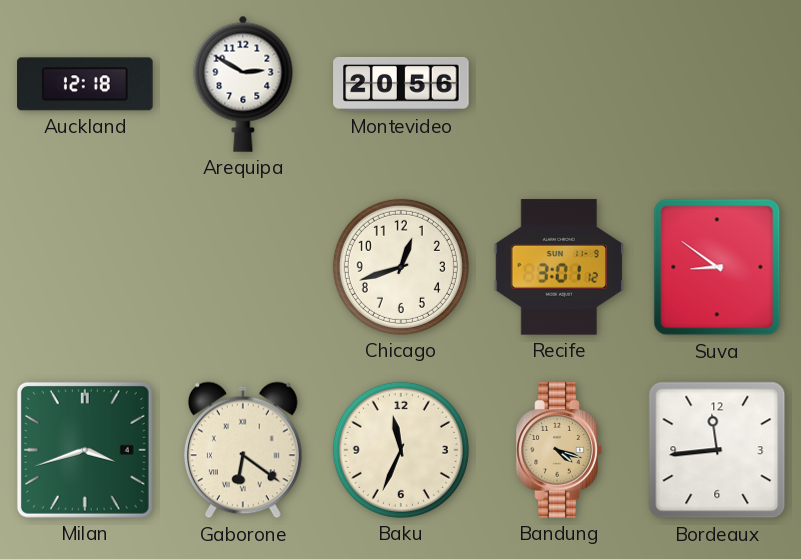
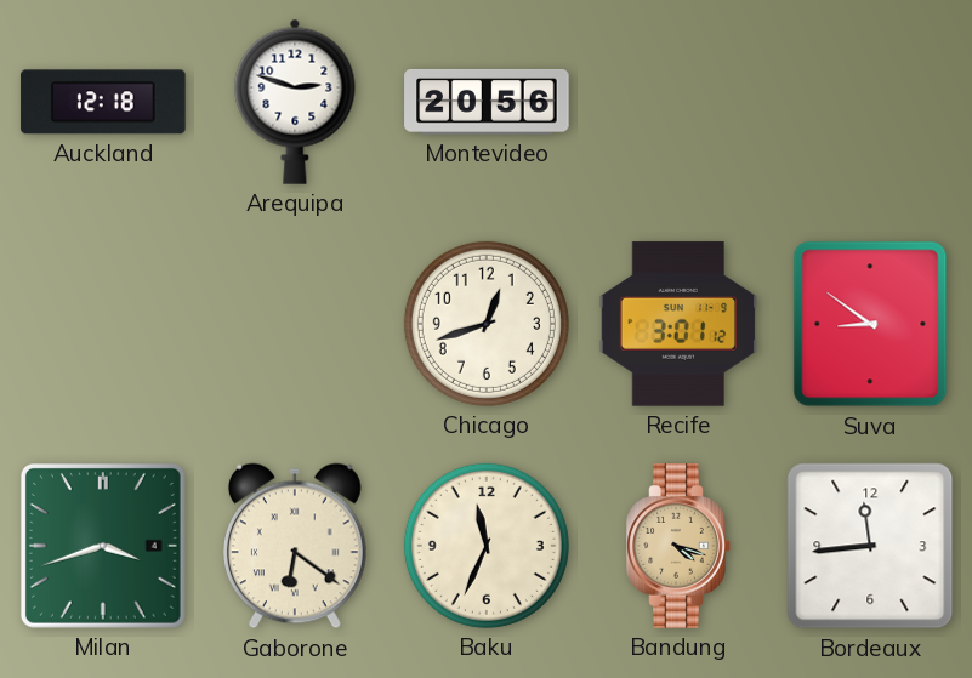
Arequipa: 2:50 -> 2:48 (295, 102)
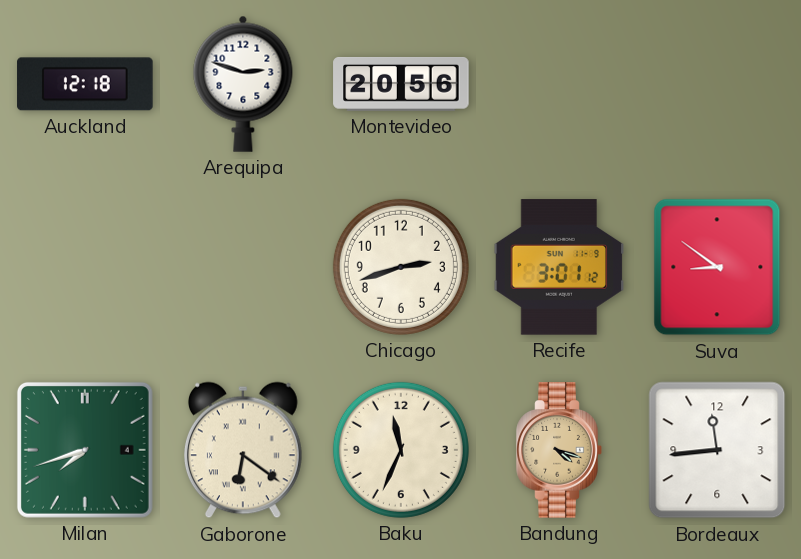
Chicago: 12:42 -> 2:42 (401, 267)
Milan: 3:42 -> 7:42 (85, 450)
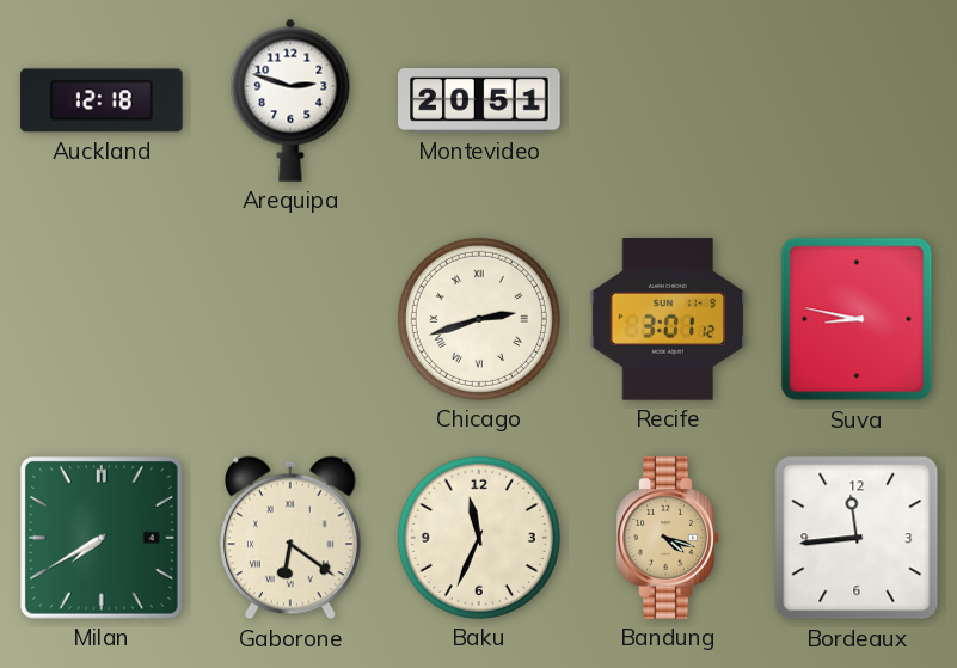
Montevideo: 20:56 -> 20:51 (479, 100)
Chicago numerals: Arabic -> Roman (479, 319)
Suva: 8:51 -> 8:47 (857, 319)
Milan: 7:42 -> 7:40 (102, 538)
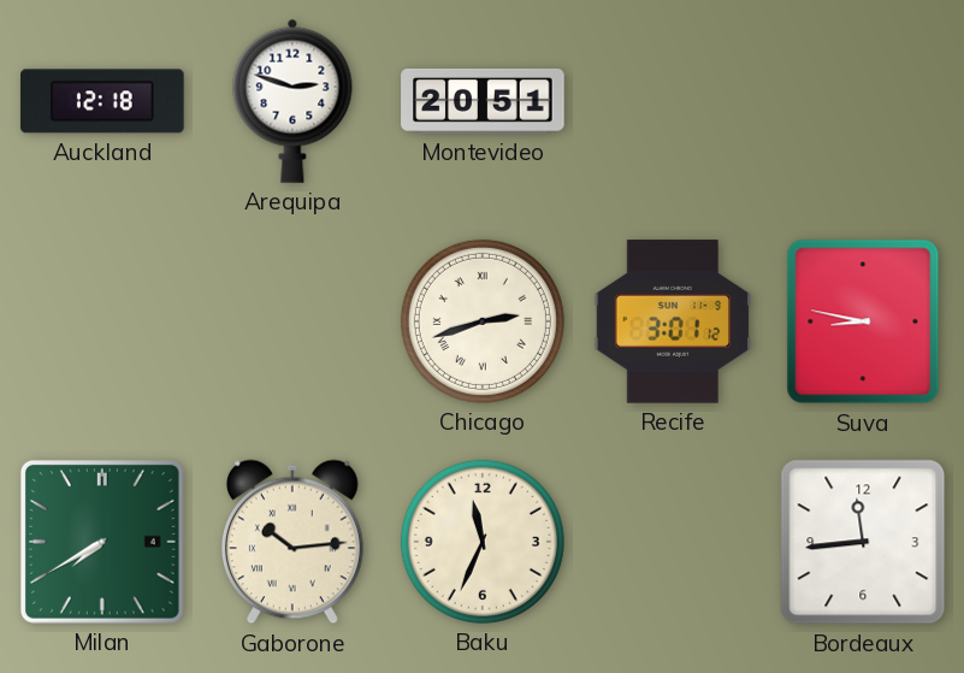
Gaborone: 6:21 -> 10:14 (292, 542)
Bandung: 4:18 -> none (668, 538)
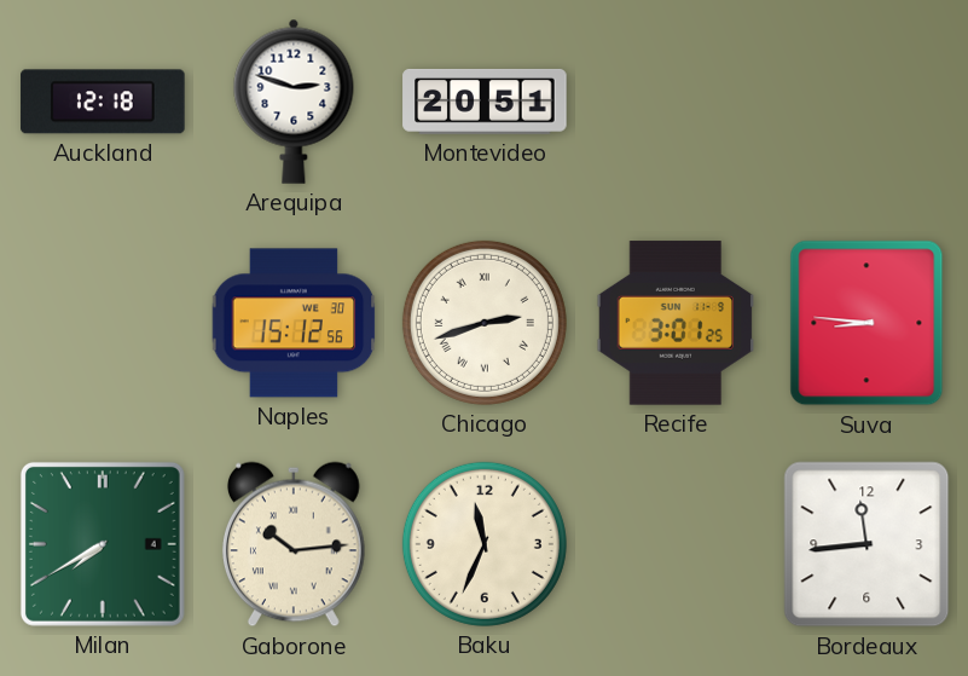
Naples: none -> 15:12 (294, 323)
Recife: 3:01:12 -> 3:01:25 (676, 323)
Suva: 8:47 -> 8:46 (866, 323)
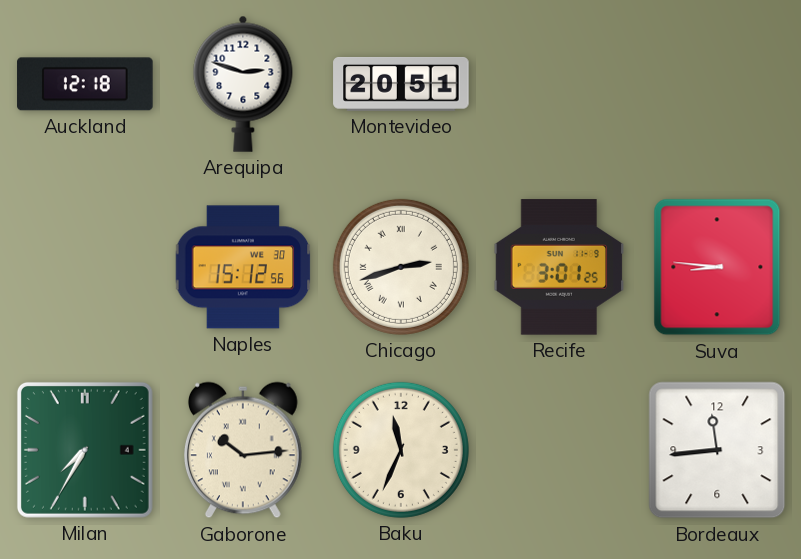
Milan: 7:40 -> 7:35 (85, 450)
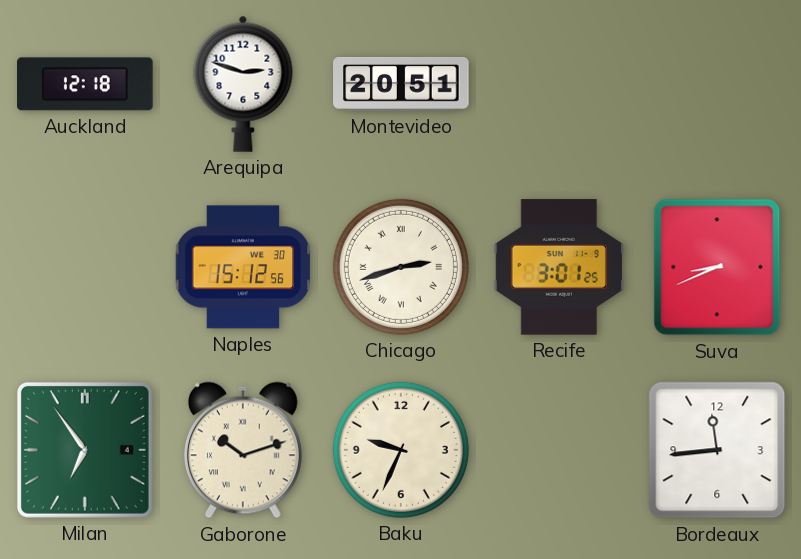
Suva: 8:46 -> 8:41 (717, 267)
Milan: 7:35 -> 6:54 (85, 450)
Gaborone: 10:14 -> 10:12 (243, 450)
Baku: 11:34 -> 9:34 (401, 450)
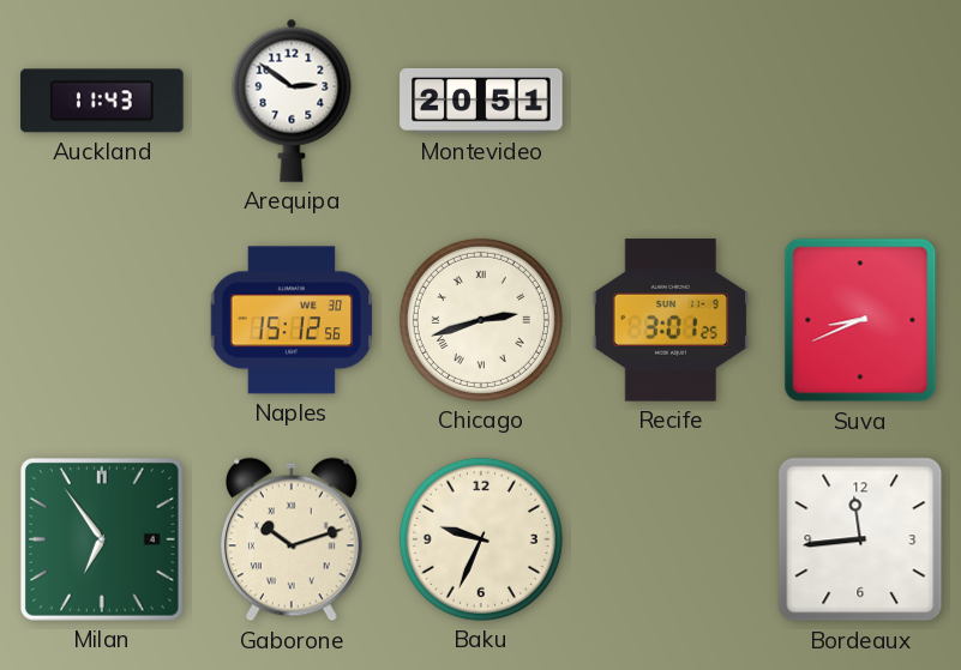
Auckland: 12:18 -> 11:43 (102, 101)
Arequipa: 2:48 -> 2:51 (292, 101)
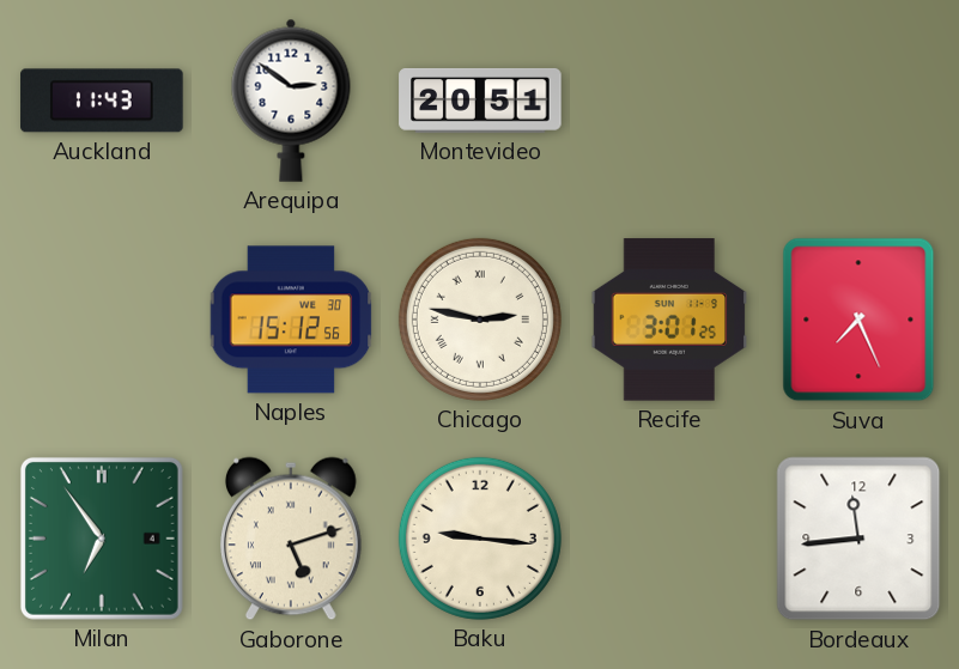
Chicago: 2:42 -> 2:47 (480, 320)
Suva: 8:41 -> 7:26 (858, 320)
Gaborone: 10:12 -> 5:12 (291, 539)
Baku: 9:34 -> 9:16 (480, 539)
